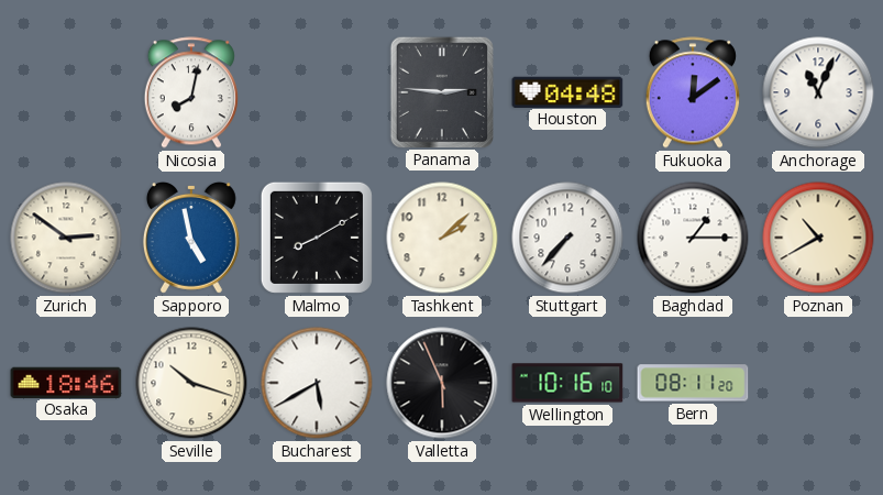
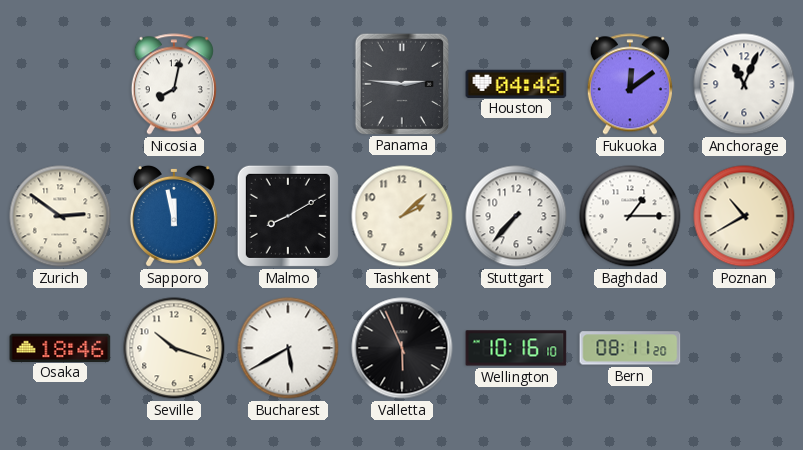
Sapporo: 4:58 -> 11:58 (174, 216)
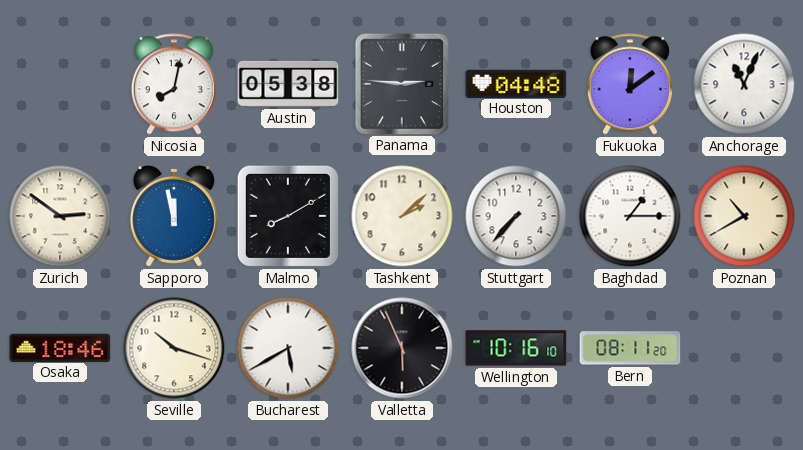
Austin: none -> 05:38 (288, 84)
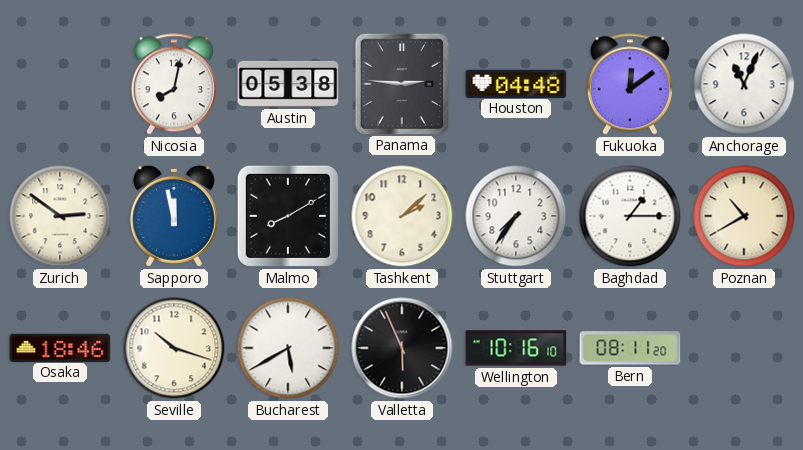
Stuttgart: 7:37 -> 7:36 (516, 216)
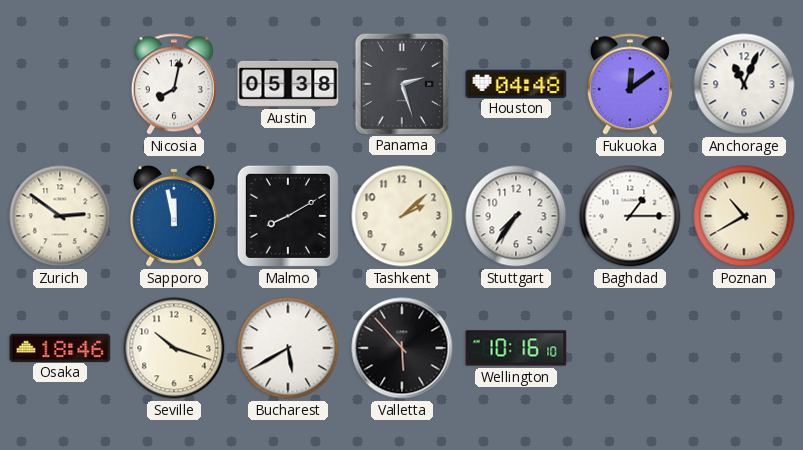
Panama: 2:46 -> 2:27 (402, 83)
Valletta: 5:56 -> 5:53 (402, 348)
Bern: 08:11 -> none (630, 348)
